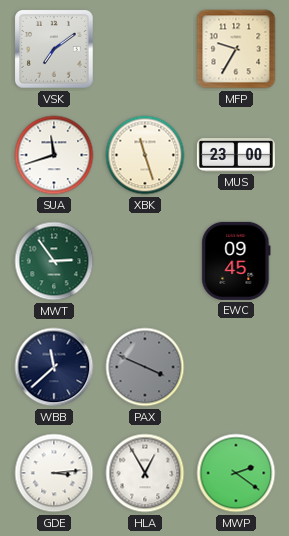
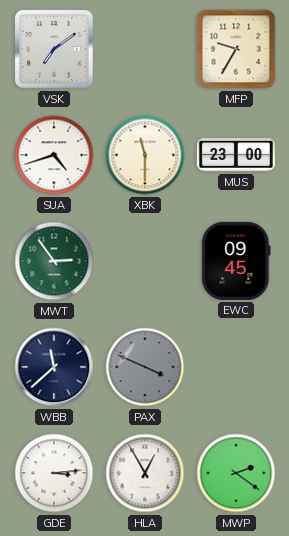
SUA: 11:42 -> 4:42 (54, 155)
XBK: 11:27 -> 11:30 (145, 155)
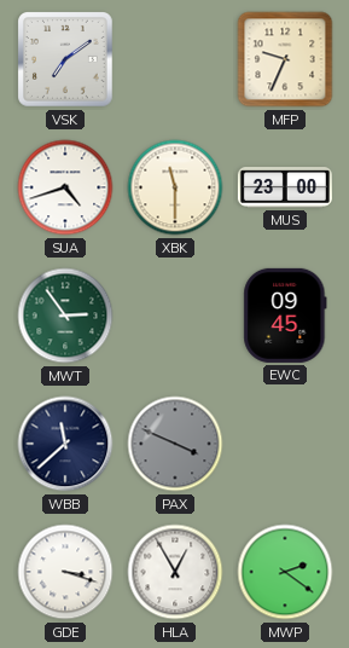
MFP: 9:35 -> 9:34 (285, 59)
GDE: 3:14 -> 3:18 (65, 572)
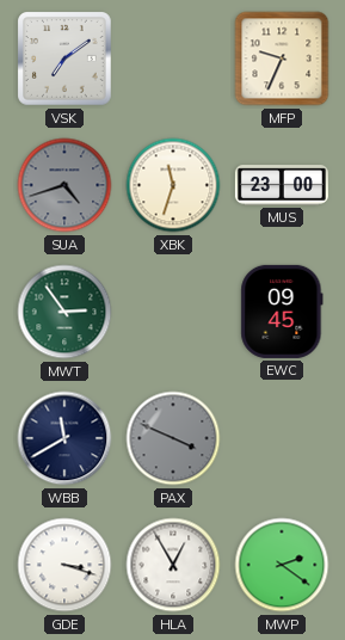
SUA dial: white -> grey (64, 185)
XBK: 11:30 -> 11:33 (173, 185)
WBB: 11:38 -> 11:40 (64, 438)
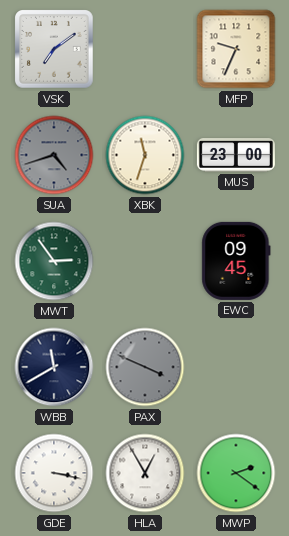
GDE: 3:18 -> 3:17 (54, 473)
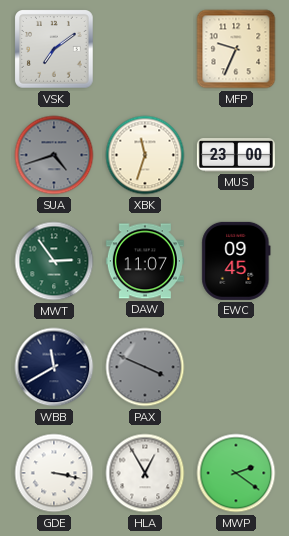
DAW: none -> 11:07 (145, 261)
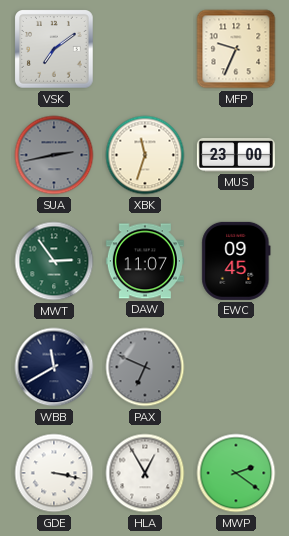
SUA: 4:42 -> 2:43 (54, 155)
PAX: 3:49 -> 6:49 (145, 367)
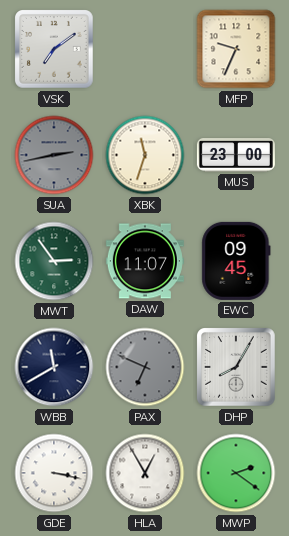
DHP: none -> 8:05 (237, 368)
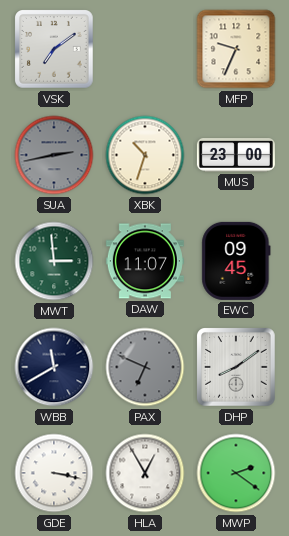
XBK: 11:33 -> 10:33 (145, 155)
MWT: 2:54 -> 2:59 (54, 261)
DHP: 8:05 -> 8:09 (237, 368)
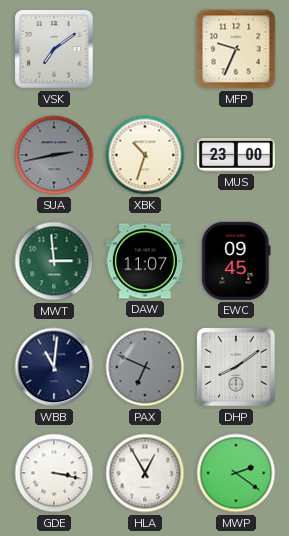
WBB: 11:40 -> 11:01 (54, 367)
